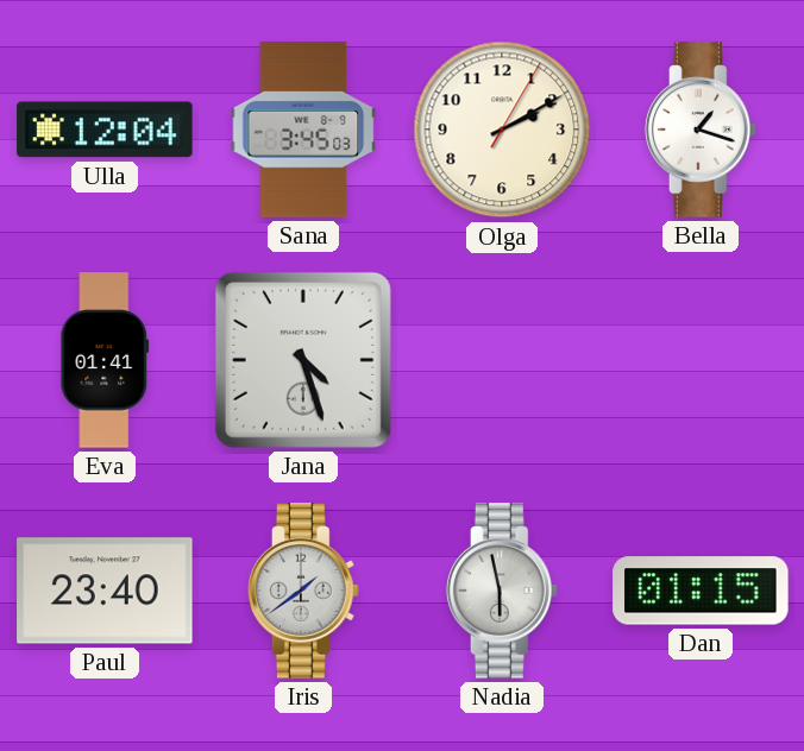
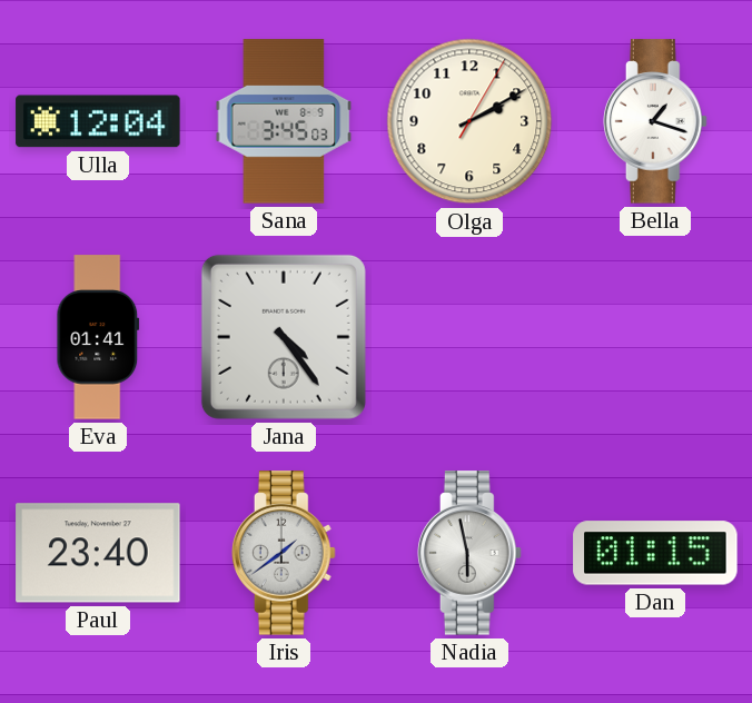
Jana: 4:27 -> 4:24 (284, 337)
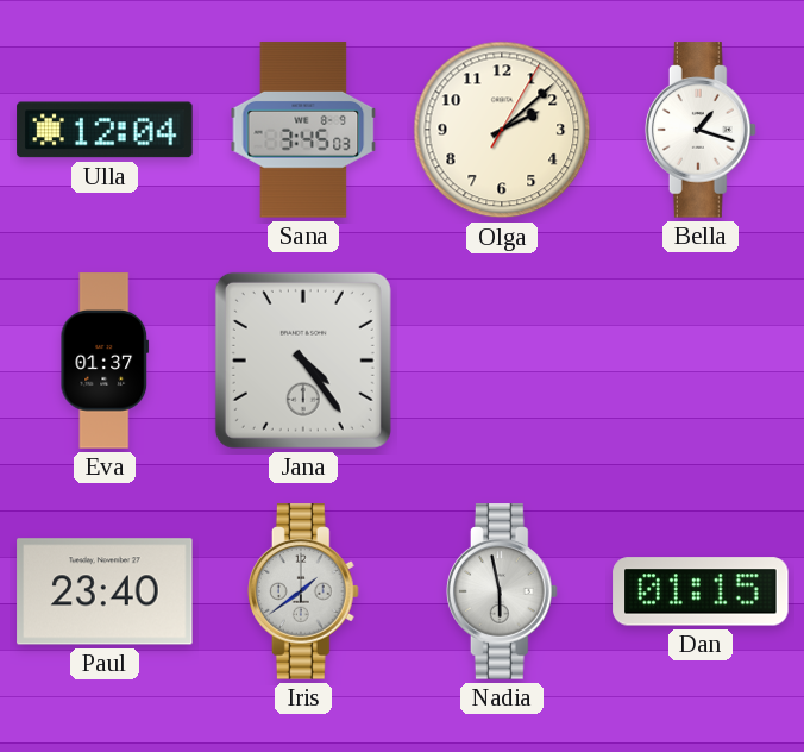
Olga: 2:10 -> 2:08 (502, 130)
Eva: 01:41 -> 01:37 (105, 361)
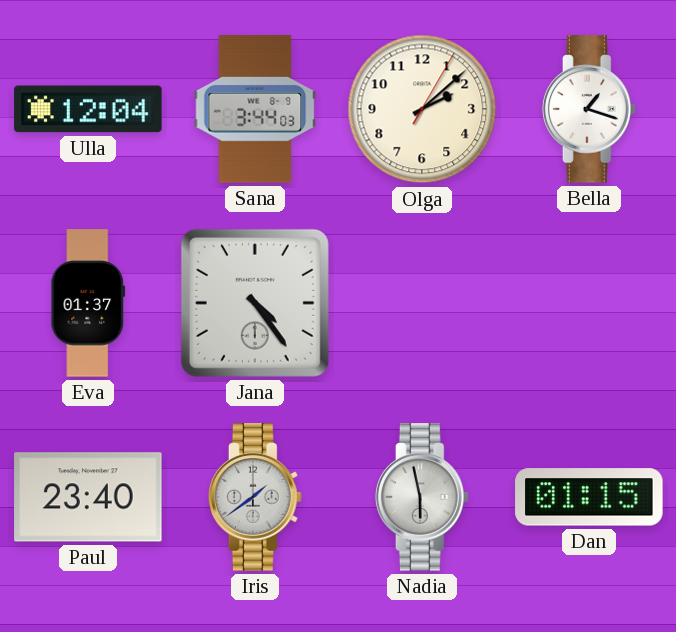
Sana: 3:45 -> 3:44 (255, 109)
